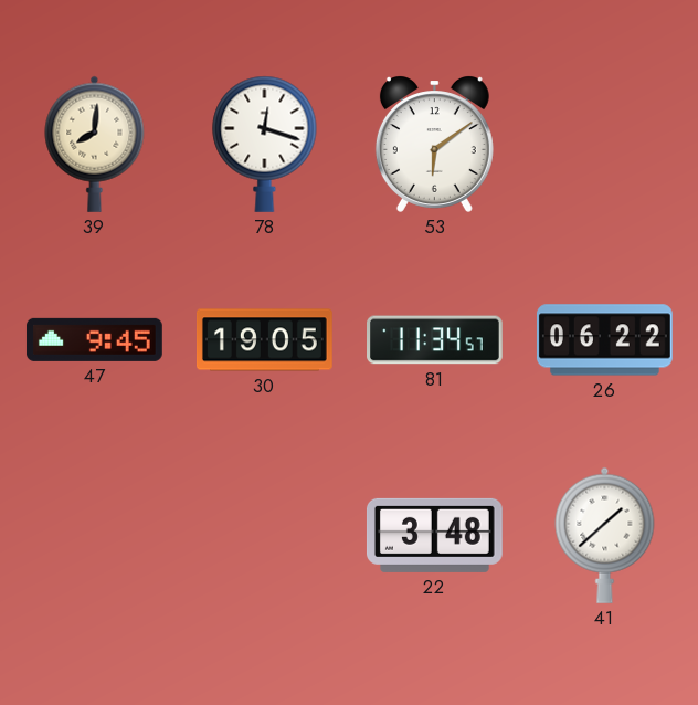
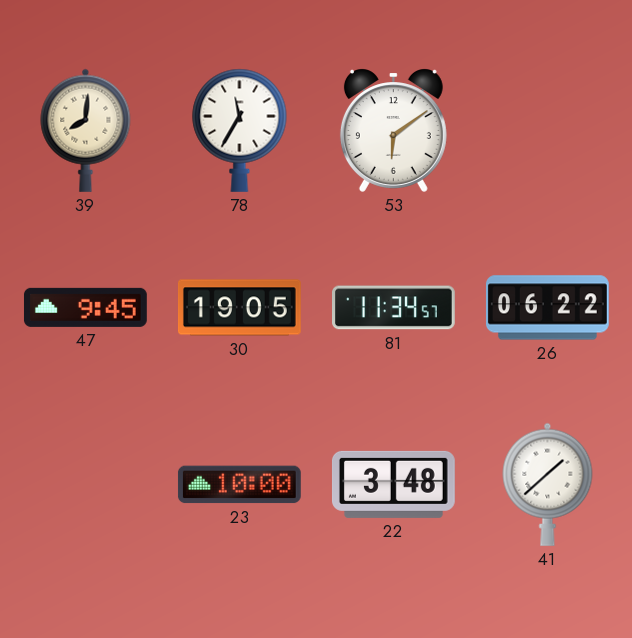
78: 12:18 -> 11:35 (240, 130)
23: none -> 10:00 (239, 485)
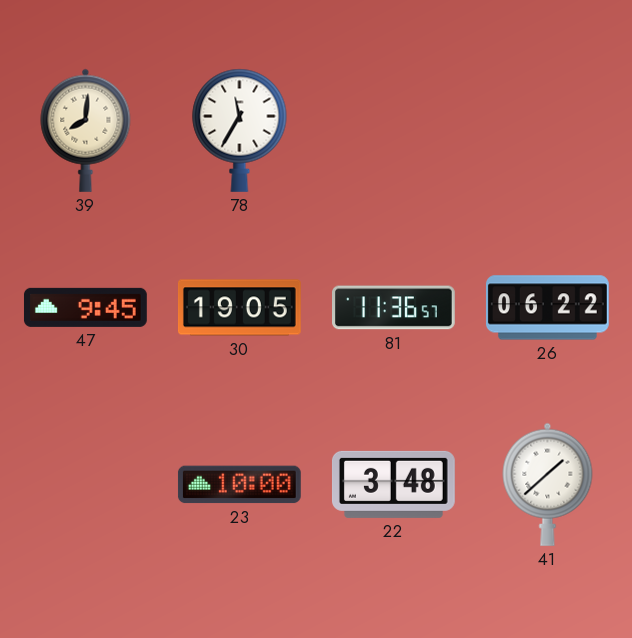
53: 6:09 -> none (393, 130)
81: 11:34 -> 11:36 (394, 308)
